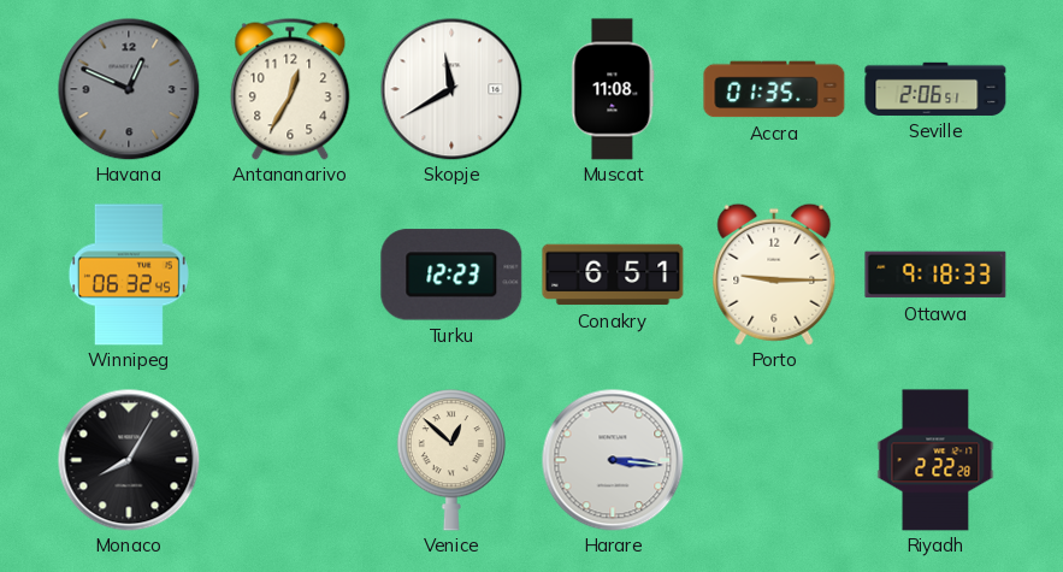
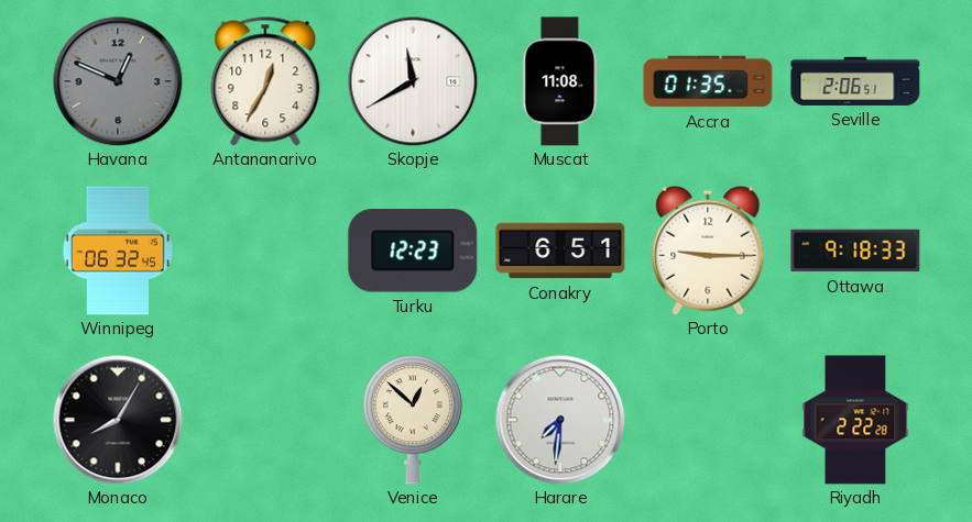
Harare: 3:16 -> 7:31 (560, 420)
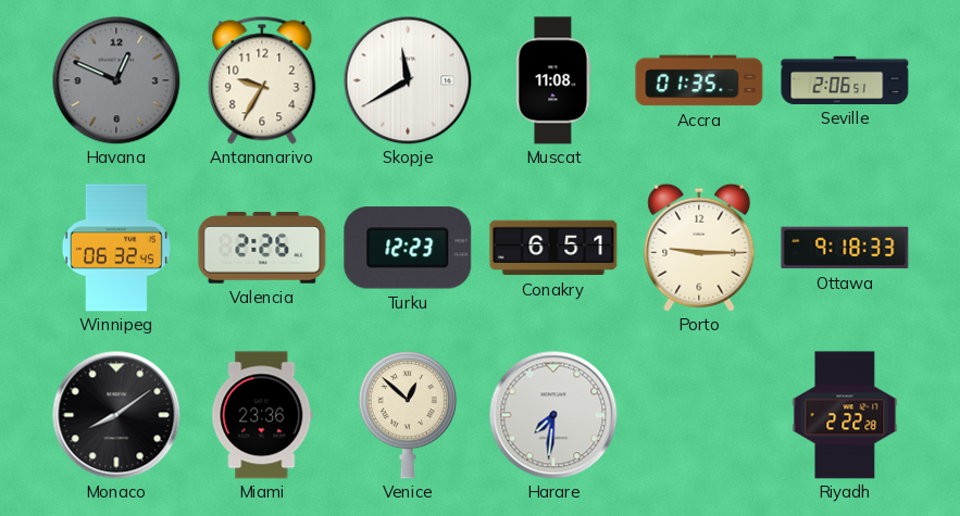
Antananarivo: 12:35 -> 9:35 (262, 80)
Valencia: none -> 2:26 (262, 248)
Monaco: 8:05 -> 8:09 (116, 415)
Miami: none -> 23:36 (262, 415)
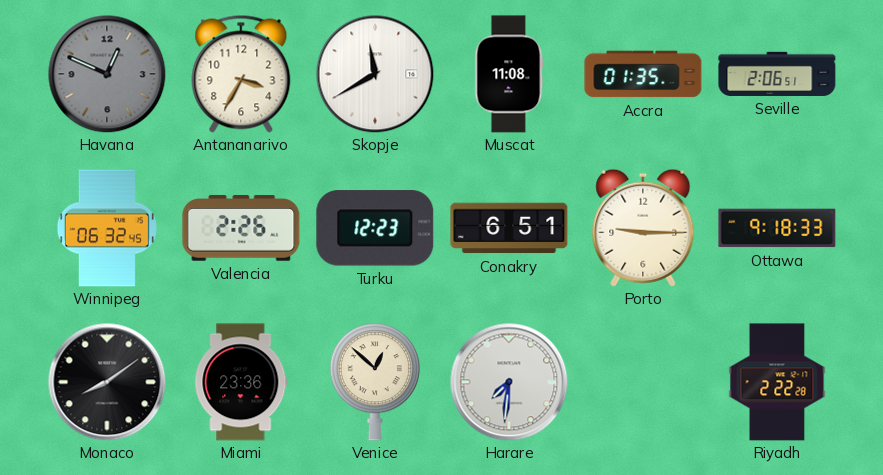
Antananarivo: 9:35 -> 3:35 (241, 74)
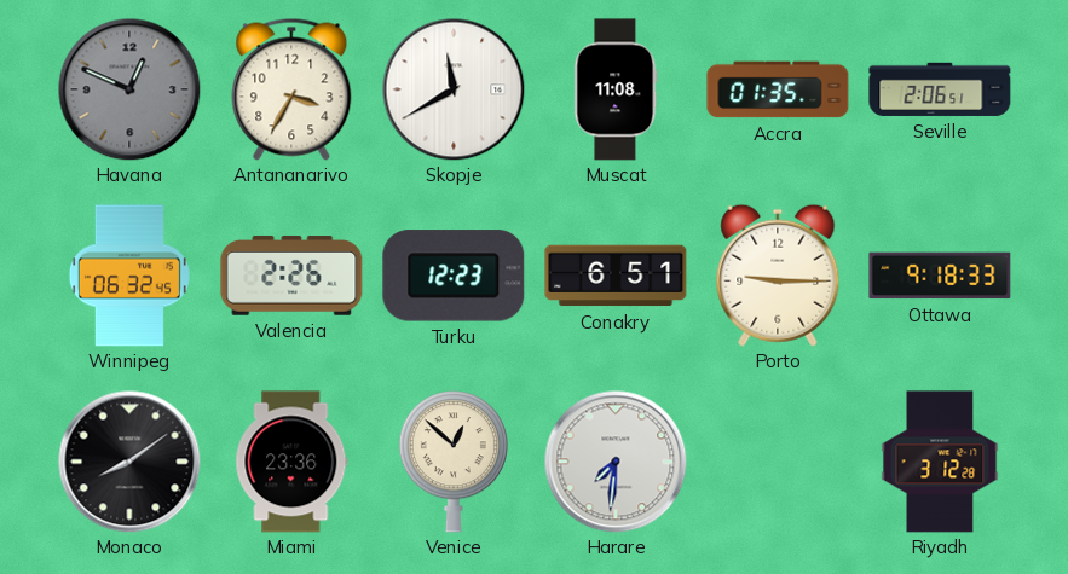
Riyadh: 2:22 -> 3:12 (940, 462)
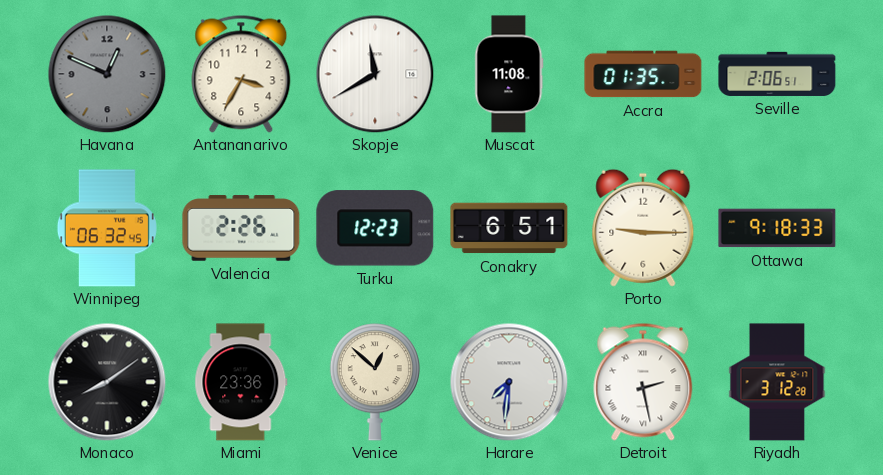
Detroit: none -> 2:28 (643, 382)
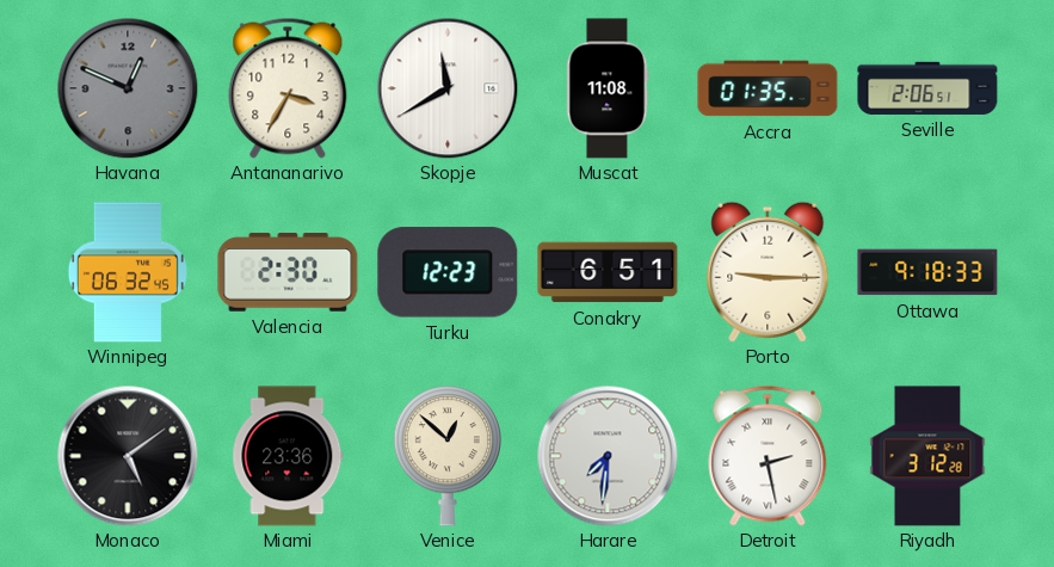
Valencia: 2:26 -> 2:30 (288, 272)
Monaco: 8:09 -> 5:09 (128, 456)
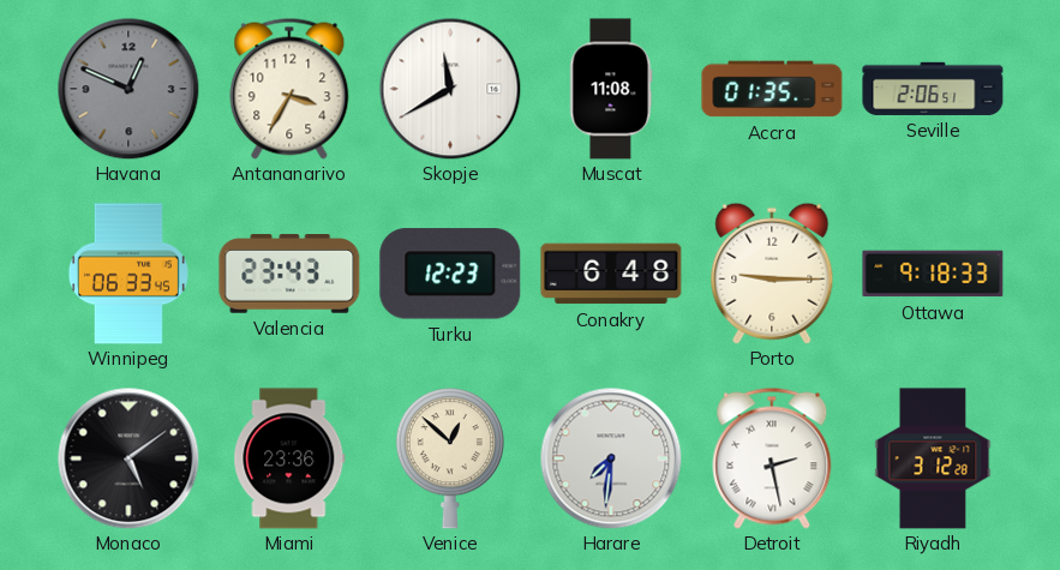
Winnipeg: 06:32 -> 06:33 (128, 274)
Valencia: 2:30 -> 23:43 (289, 274)
Conakry: 6:51 -> 6:48 (611, 274)
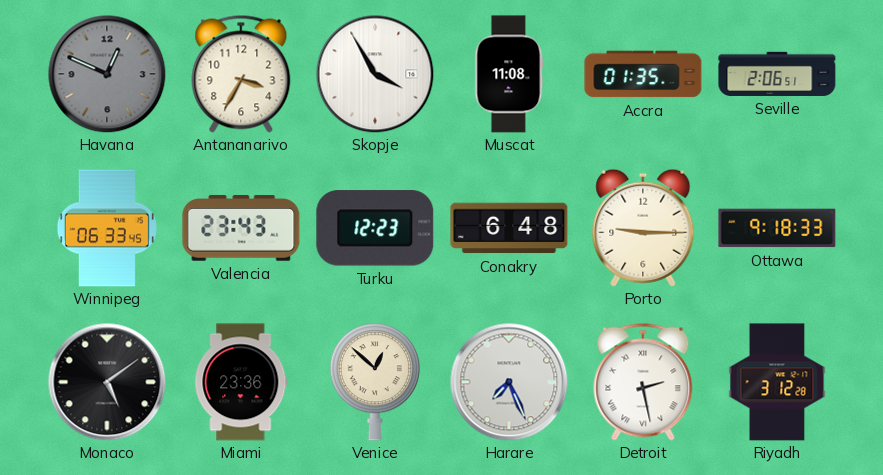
Skopje: 11:40 -> 3:55 (375, 74)
Harare: 7:31 -> 7:26 (509, 382)
